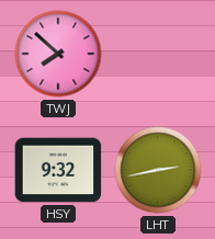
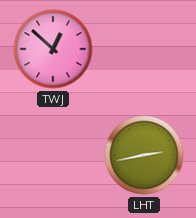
TWJ: 7:52 -> 12:52 (53, 49)
HSY: 9:32 -> none (58, 170)
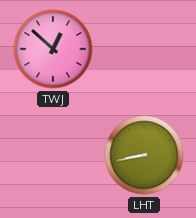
LHT: 2:43 -> 8:43 (144, 155)
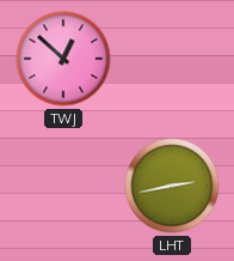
LHT: 8:43 -> 2:43 (172, 186)
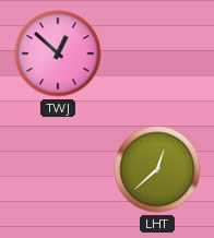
LHT: 2:43 -> 12:38 (157, 169)
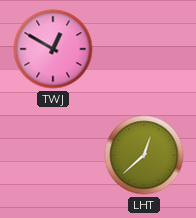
TWJ: 12:52 -> 12:50 (53, 49)
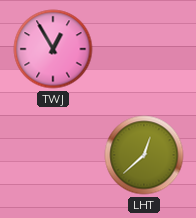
TWJ: 12:50 -> 12:55 (53, 49)
